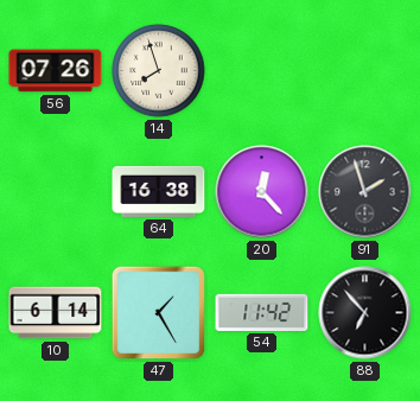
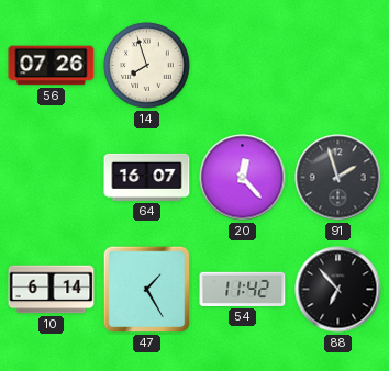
64: 16:38 -> 16:07 (147, 177)
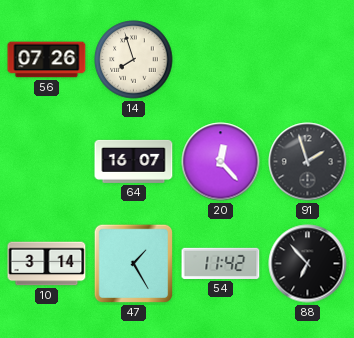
10: 6:14 -> 3:14 (47, 264)
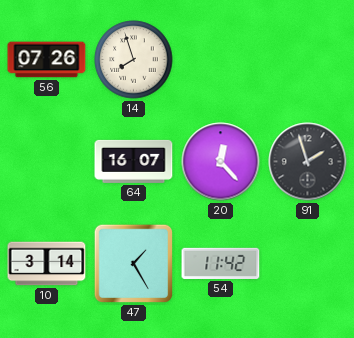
88: 6:53 -> none (308, 264)
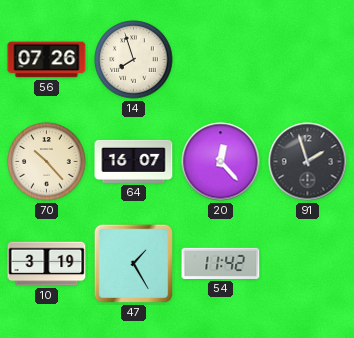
70: none -> 10:23 (47, 162)
10: 3:14 -> 3:19 (47, 264)
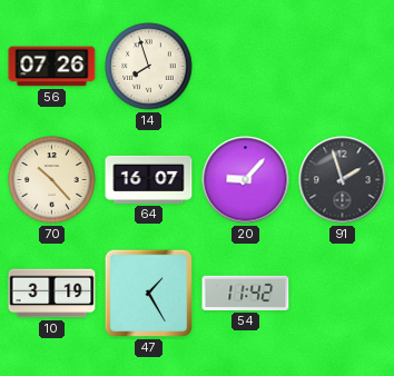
20: 12:23 -> 9:07 (246, 180)
